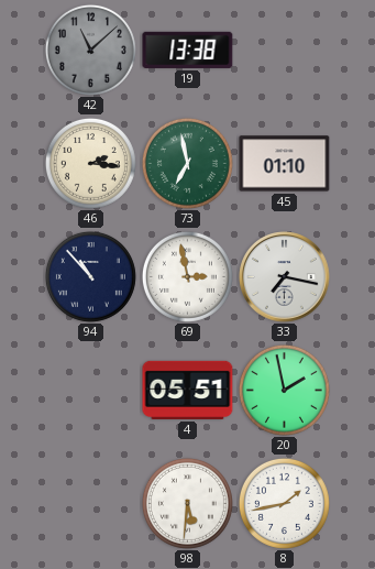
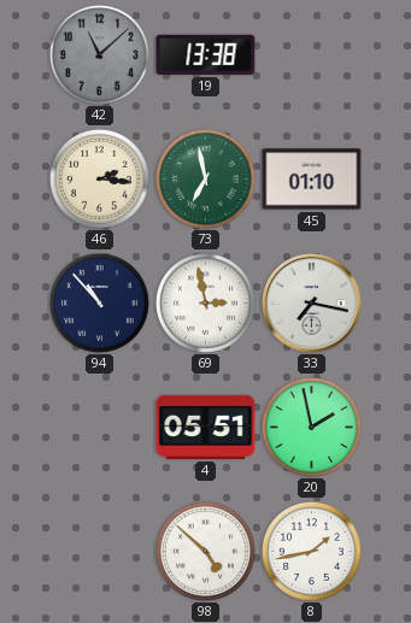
98: 5:31 -> 4:52 (205, 551)
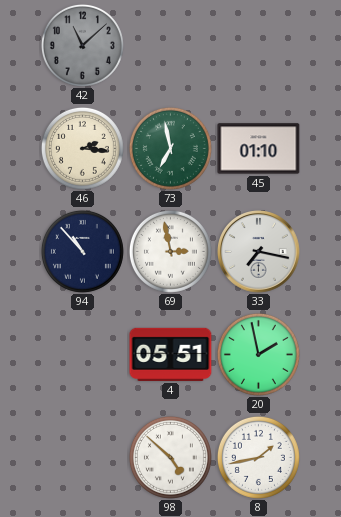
19: 13:38 -> none (206, 54)
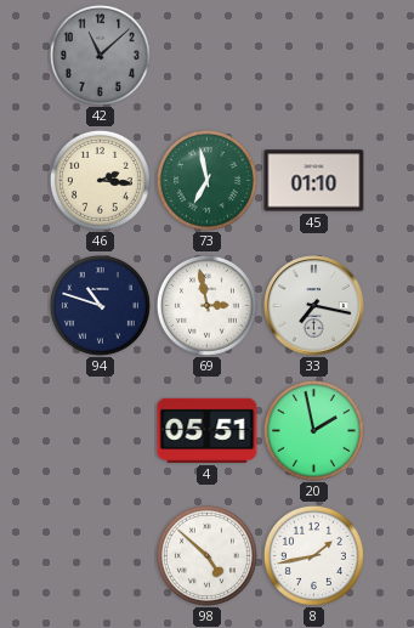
94: 10:53 -> 10:48 (100, 305)
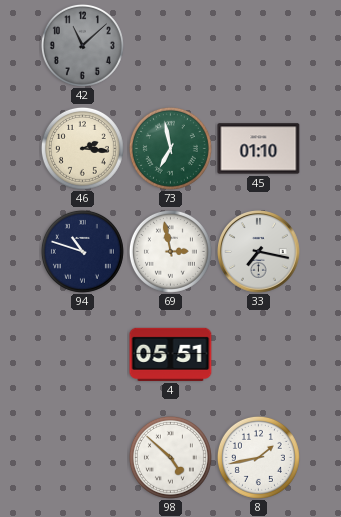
20: 1:58 -> none (313, 430)
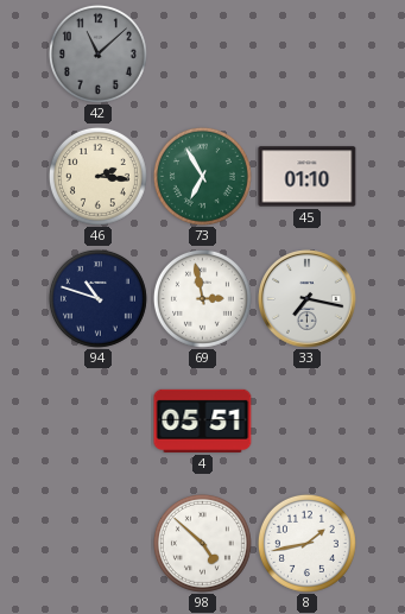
73: 6:58 -> 6:55 (202, 176)
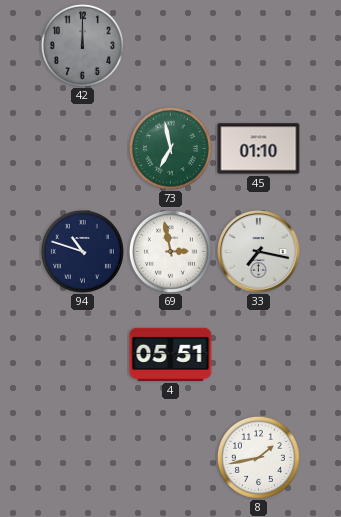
42: 11:08 -> 12:00 (82, 45)
46: 2:16 -> none (97, 176)
73: 6:55 -> 6:58 (170, 148)
98: 4:52 -> none (202, 543)
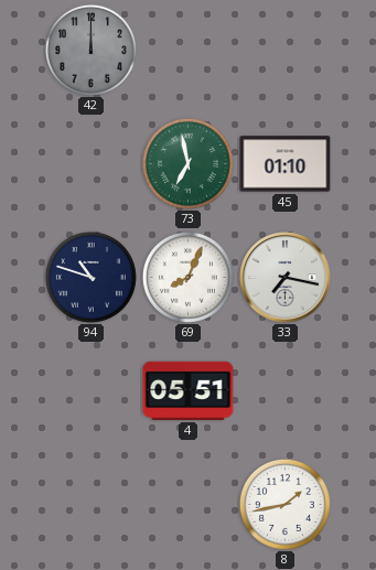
69: 2:58 -> 8:04 (187, 277)
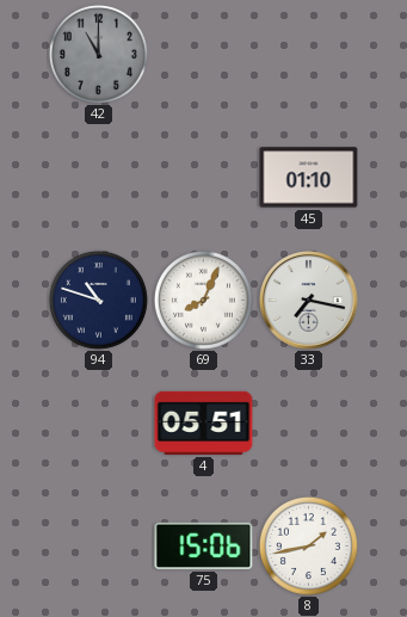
42: 12:00 -> 11:00 (98, 54)
73: 6:58 -> none (187, 163)
75: none -> 15:06 (204, 545)
